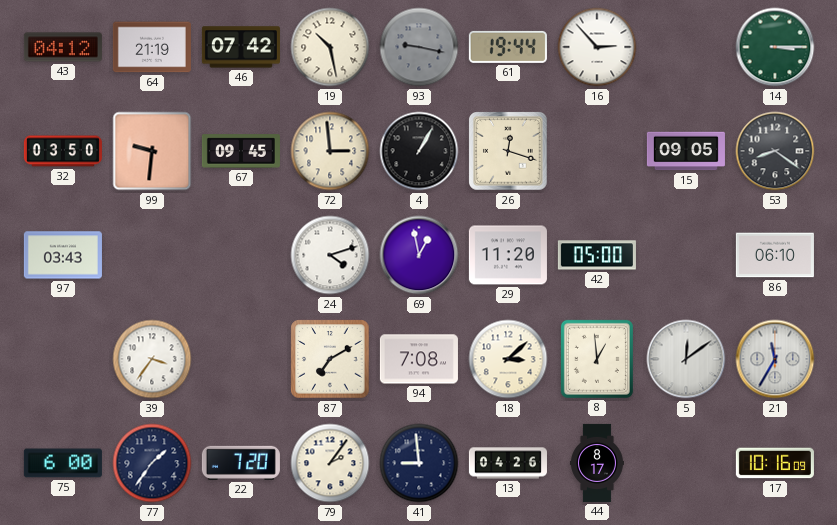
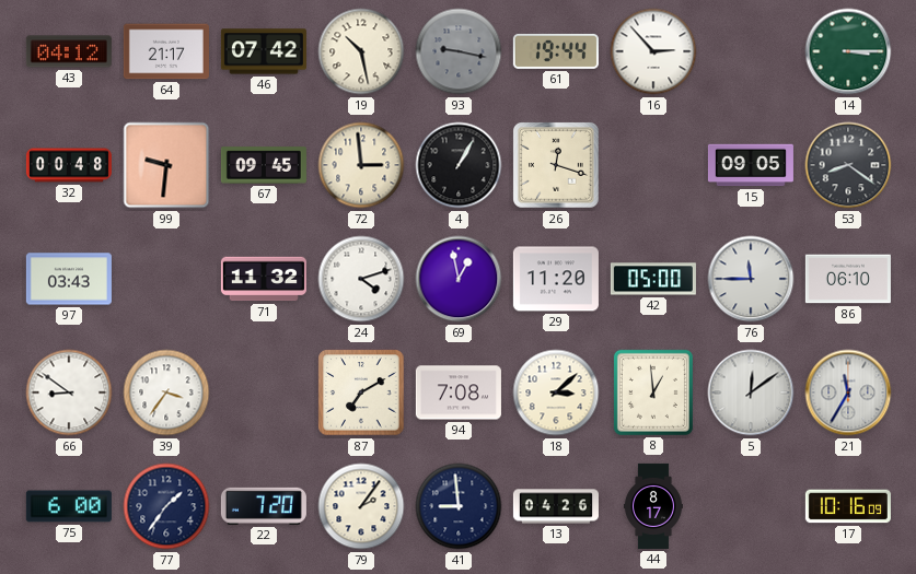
64: 21:19 -> 21:17 (166, 51)
32: 03:50 -> 00:48 (69, 165)
71: none -> 11:32 (264, 279)
76: none -> 11:45 (751, 279)
66: none -> 8:51 (69, 393)
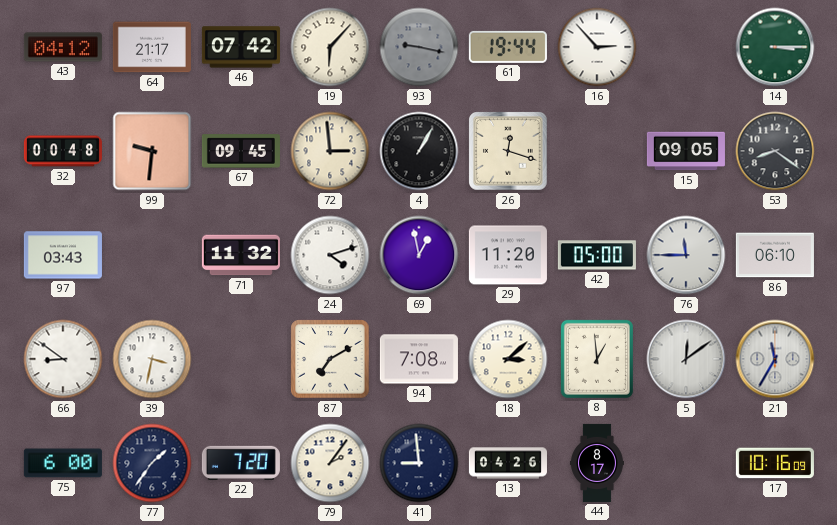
19: 10:28 -> 6:07 (330, 47)
39: 3:36 -> 3:32 (152, 359)
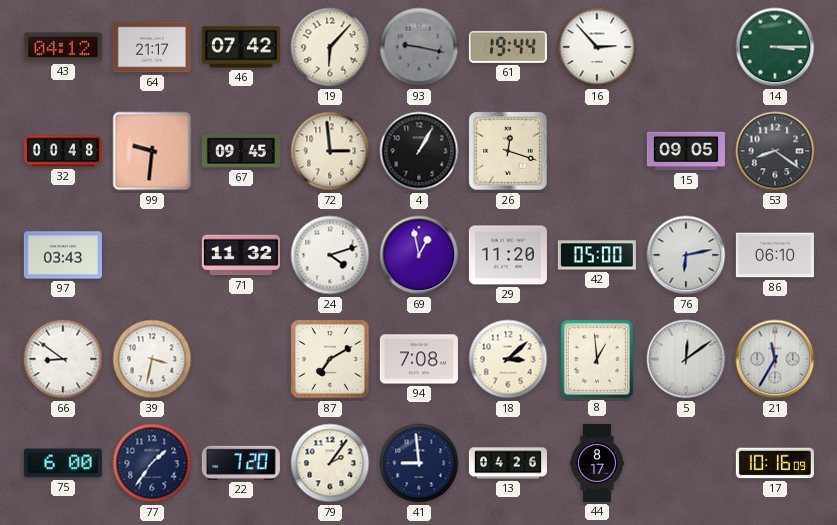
76: 11:45 -> 6:13 (686, 255)
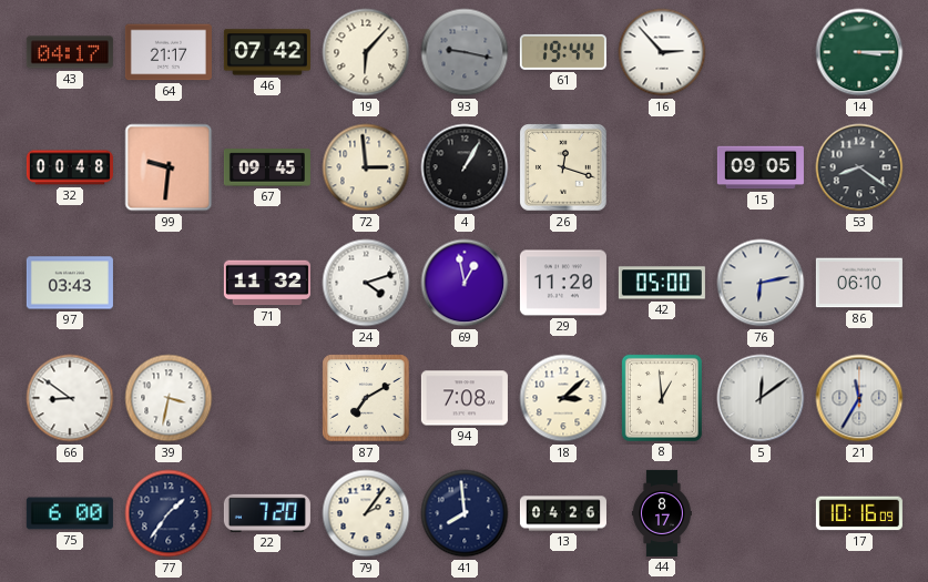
43: 04:12 -> 04:17 (70, 52)
41: 8:59 -> 7:59 (465, 513)
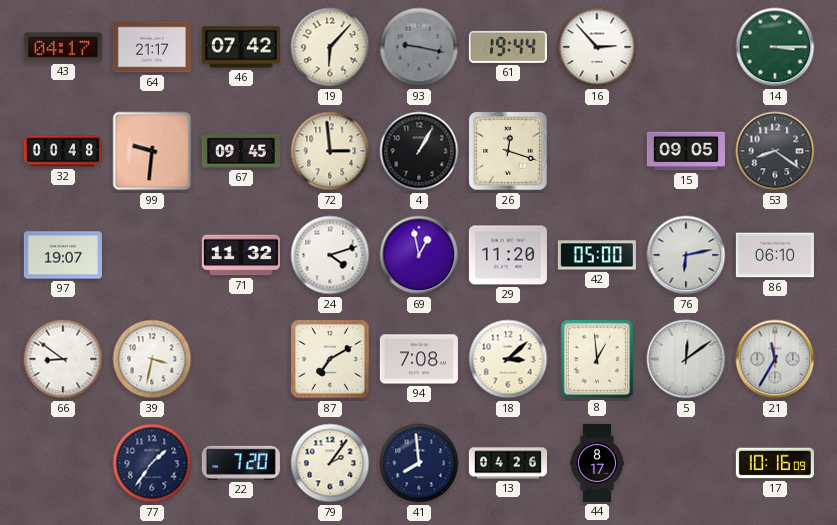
97: 03:43 -> 19:07 (63, 255)
75: 6:00 -> none (70, 513)
